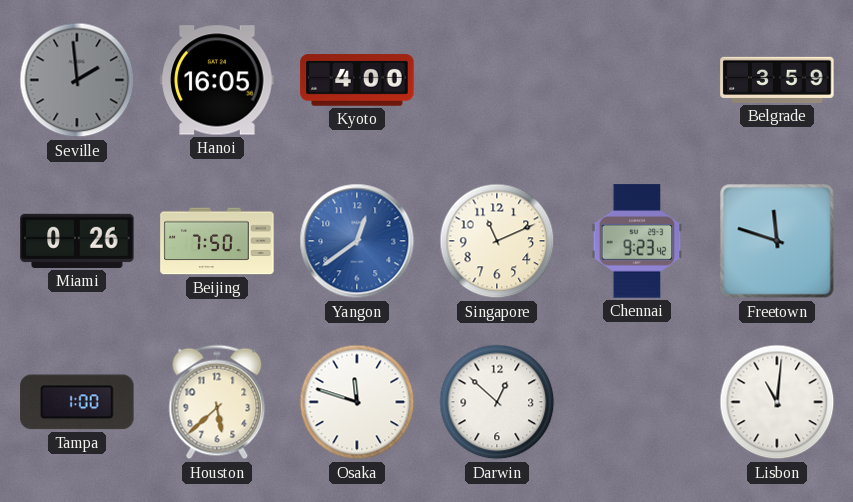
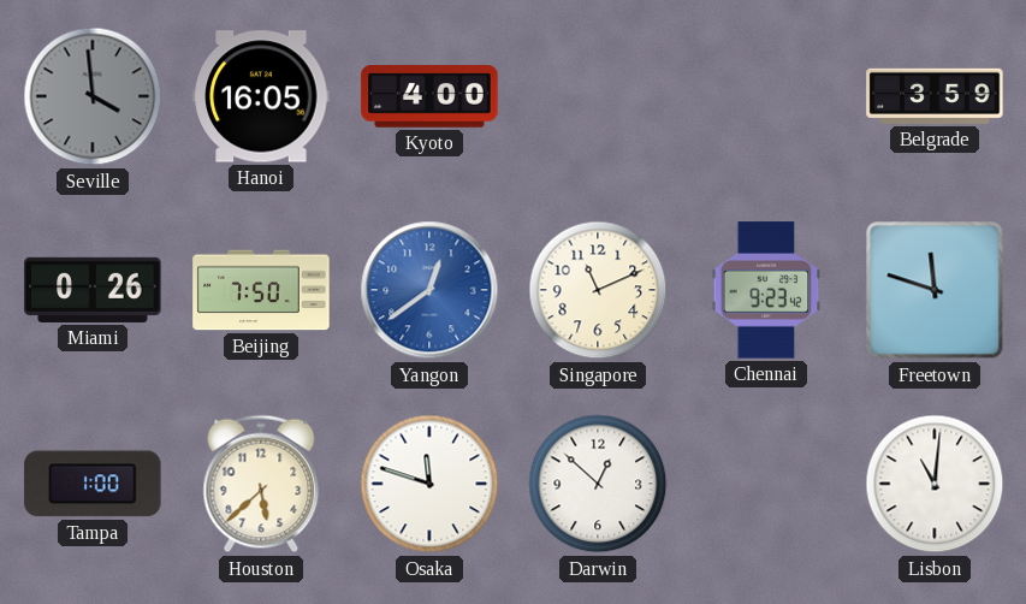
Seville: 1:59 -> 3:59 (93, 96)
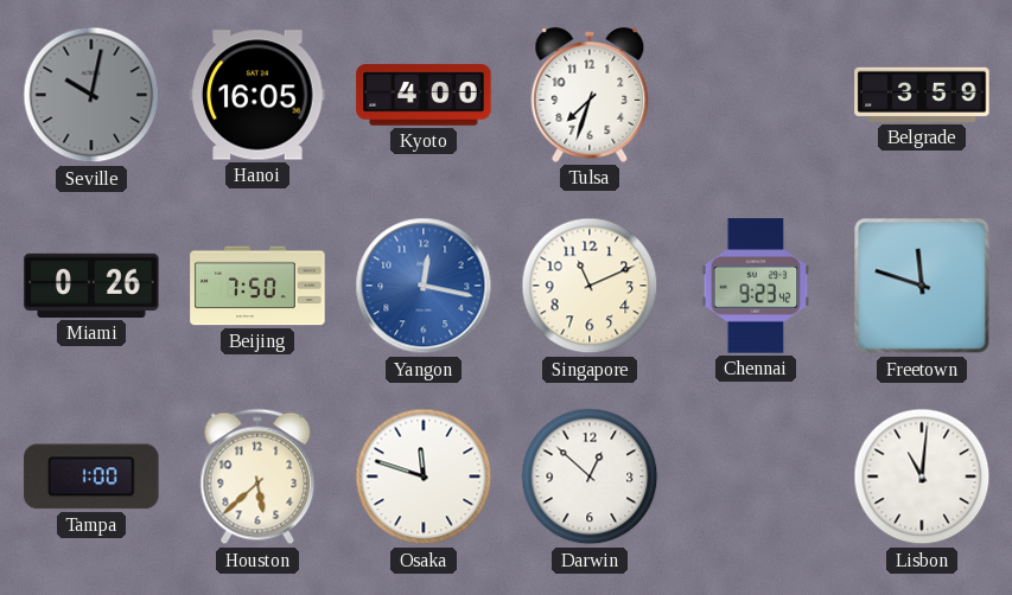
Seville: 3:59 -> 10:02 (91, 95)
Tulsa: none -> 7:33 (590, 95)
Yangon: 12:39 -> 12:17 (424, 286)
